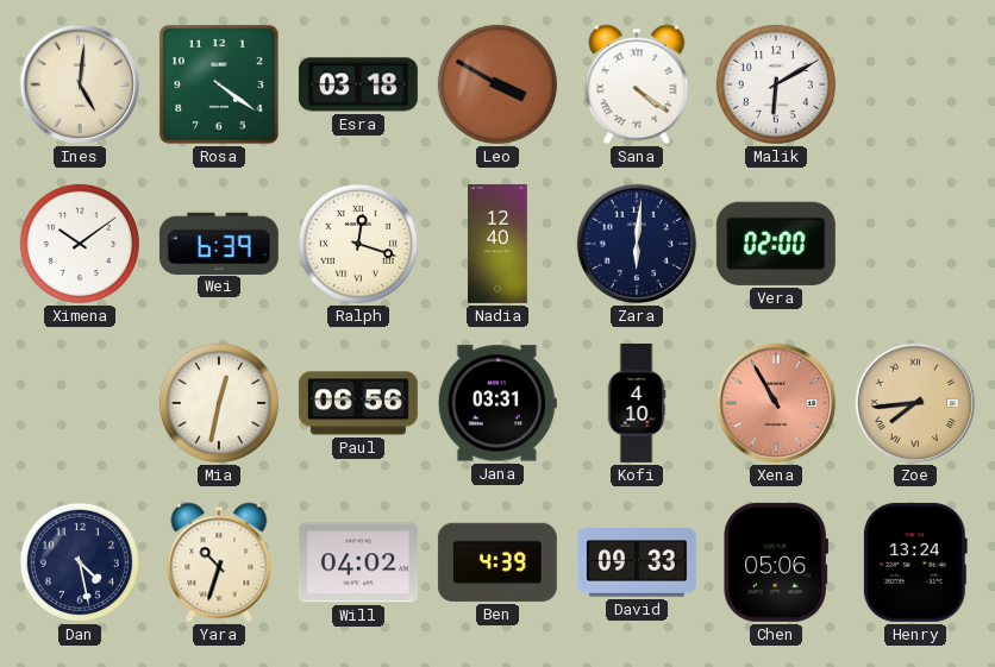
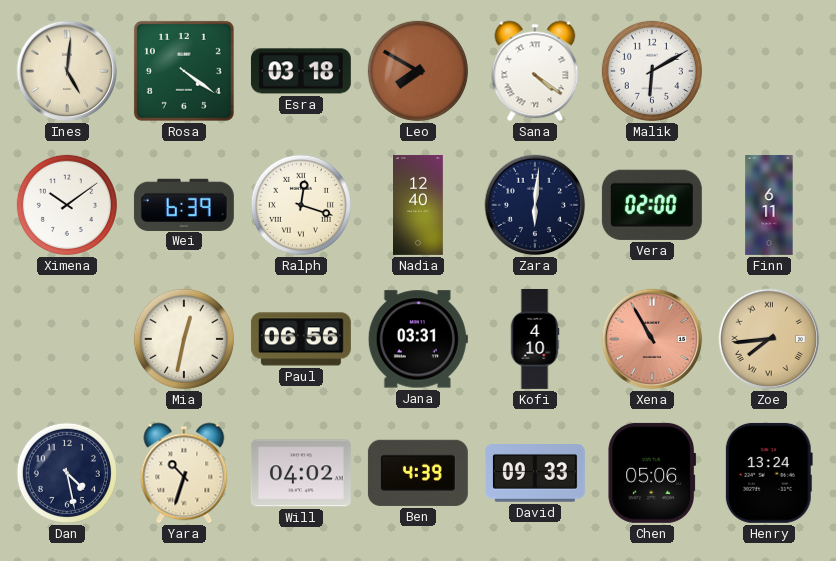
Leo: 3:50 -> 7:50 (418, 71)
Finn: none -> 6:11 (769, 205)
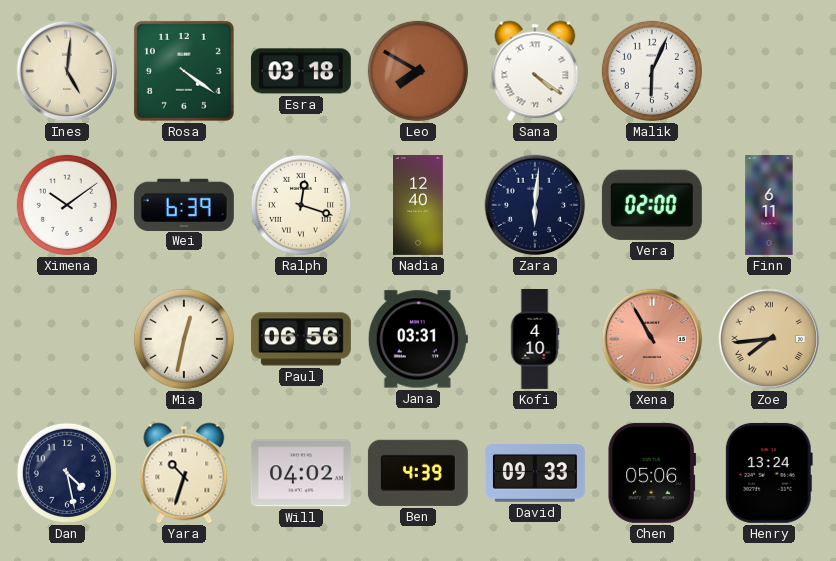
Malik: 6:10 -> 6:04 (652, 71)
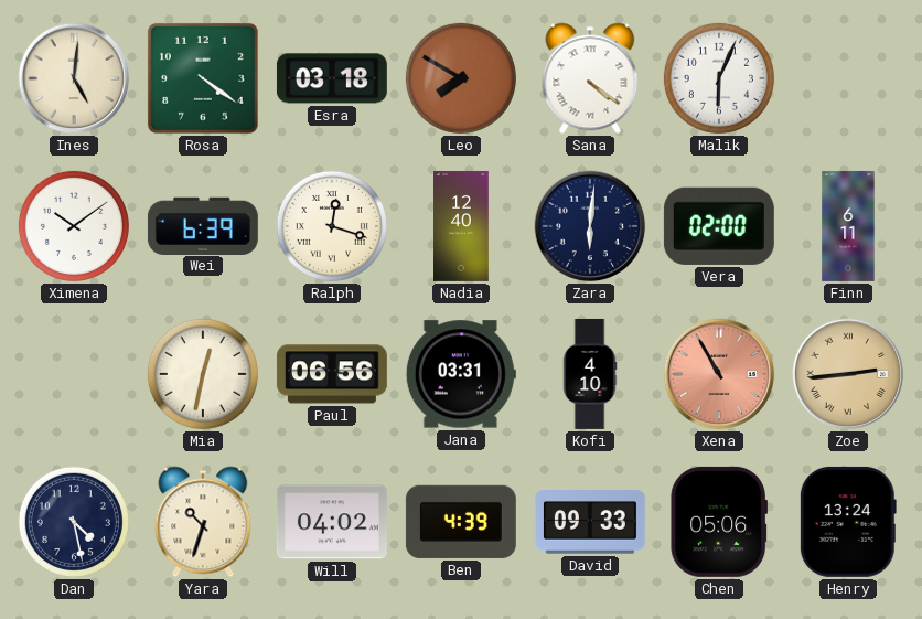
Zoe: 7:44 -> 2:44 (848, 374)
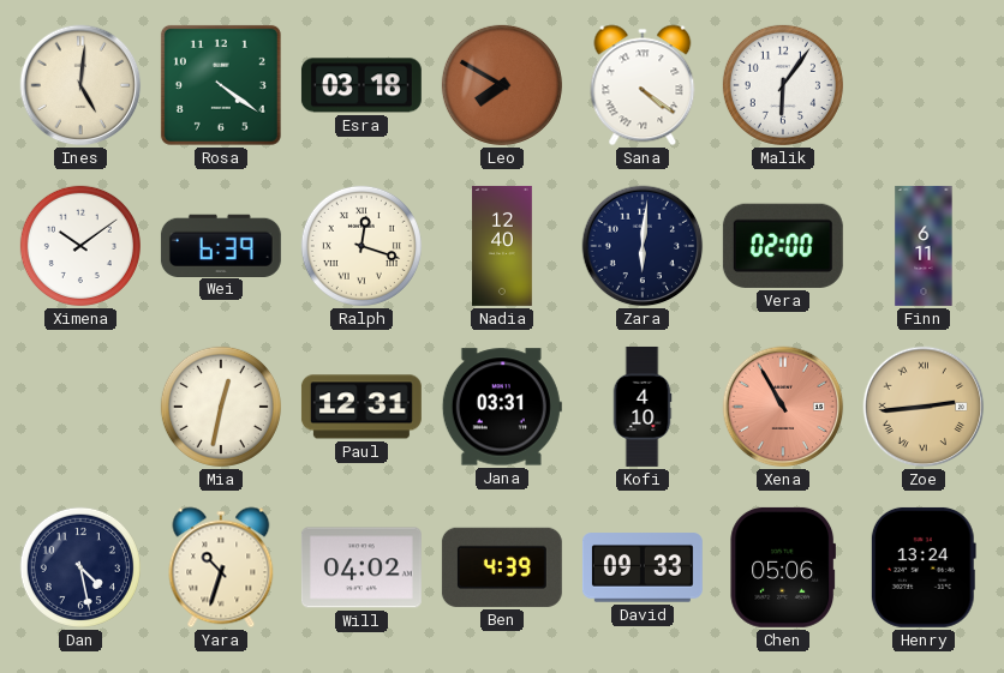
Malik: 6:04 -> 6:06 (783, 85)
Paul: 06:56 -> 12:31 (361, 407)
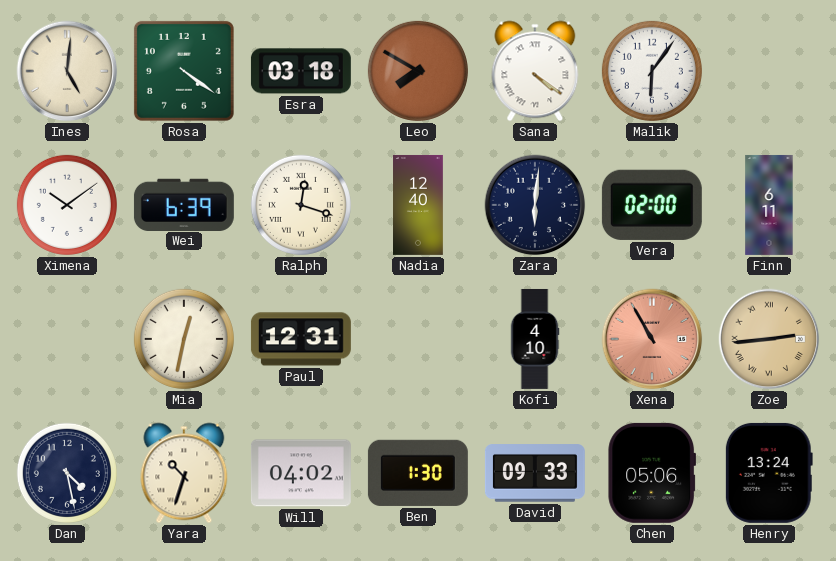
Jana: 03:31 -> none (502, 407)
Ben: 4:39 -> 1:30 (418, 473)
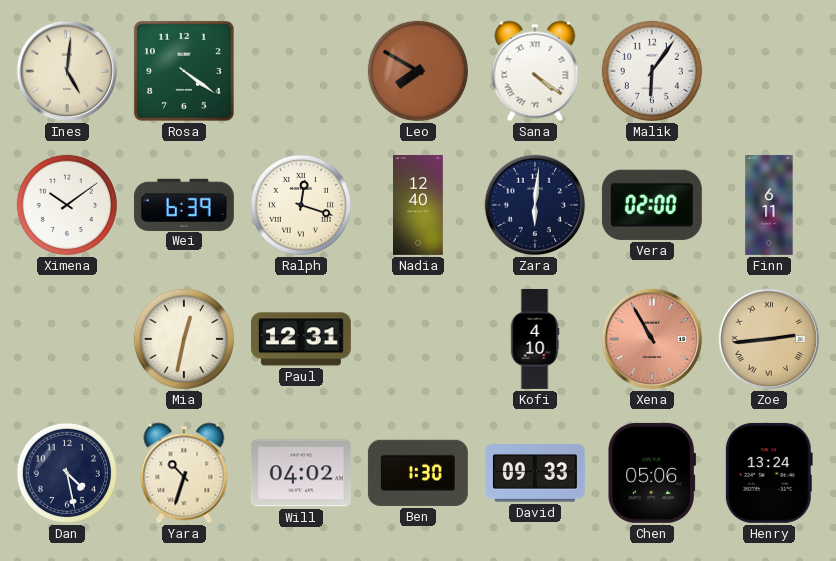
Esra: 03:18 -> none (301, 71)
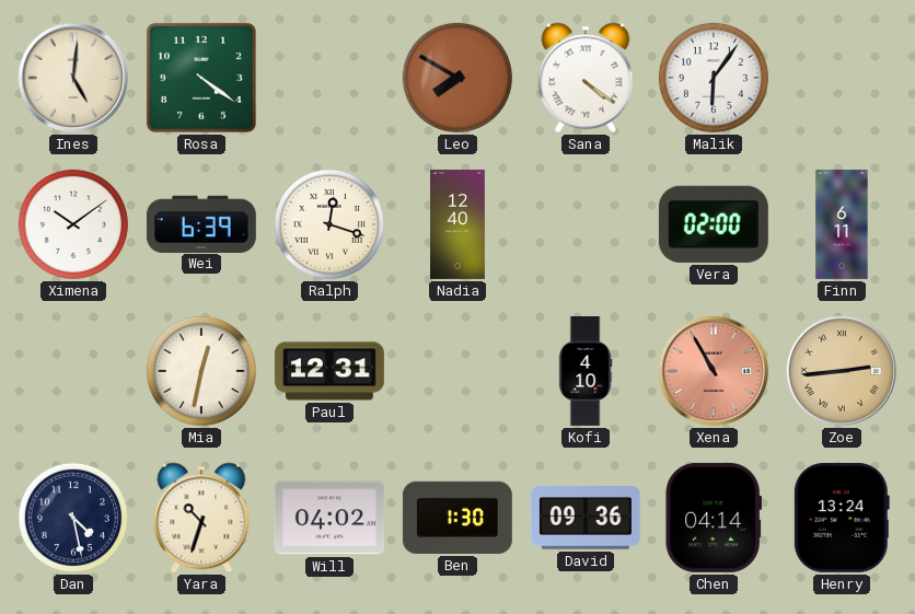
Zara: 6:01 -> none (535, 205)
David: 09:33 -> 09:36 (586, 518)
Chen: 05:06 -> 04:14 (714, 518)
